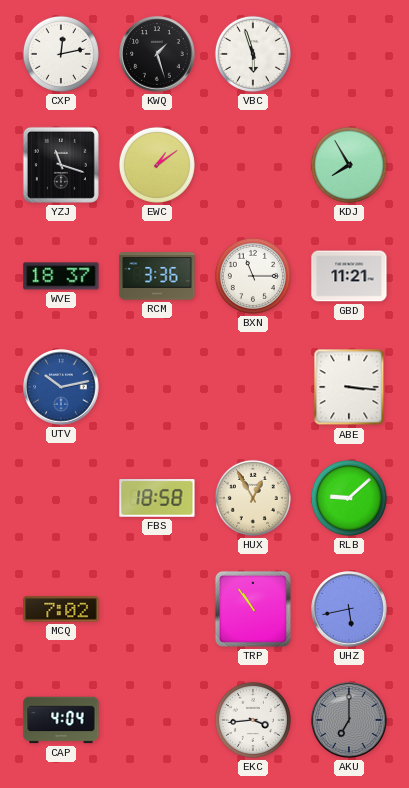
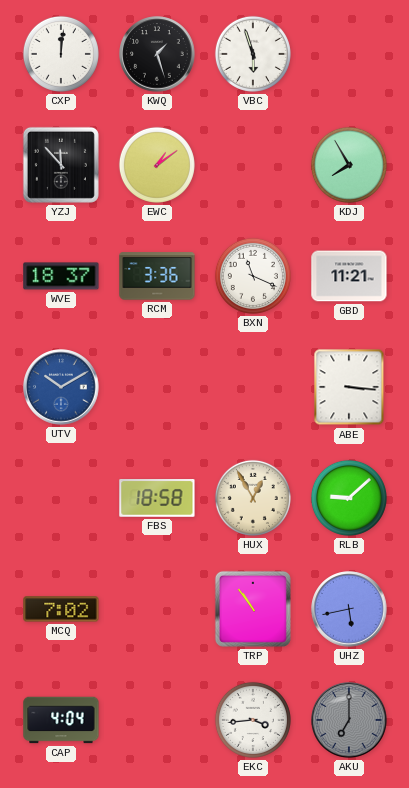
CXP: 12:13 -> 12:01 (61, 54)
YZJ: 11:18 -> 11:53 (61, 165)
BXN: 11:15 -> 11:19 (253, 276)
UTV: 10:13 -> 10:10 (61, 387)
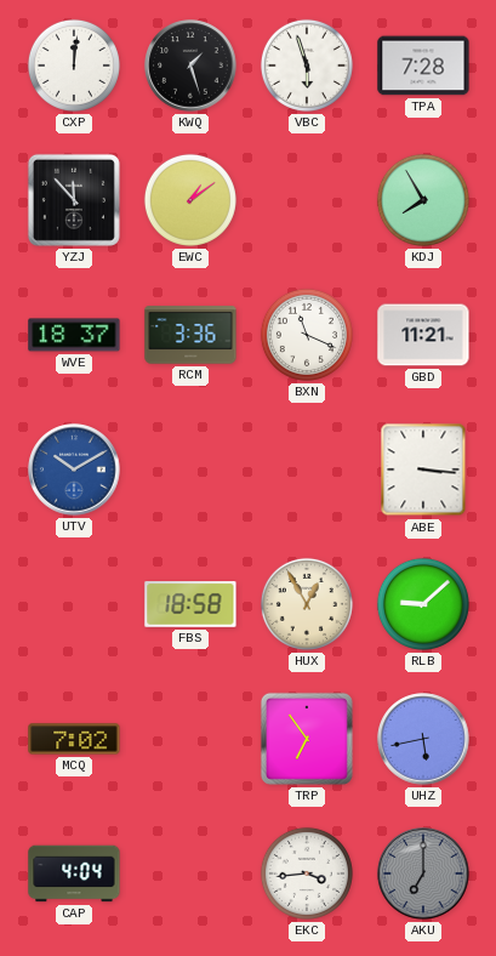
TPA: none -> 7:28 (423, 66)
TRP: 10:54 -> 6:54 (307, 739)
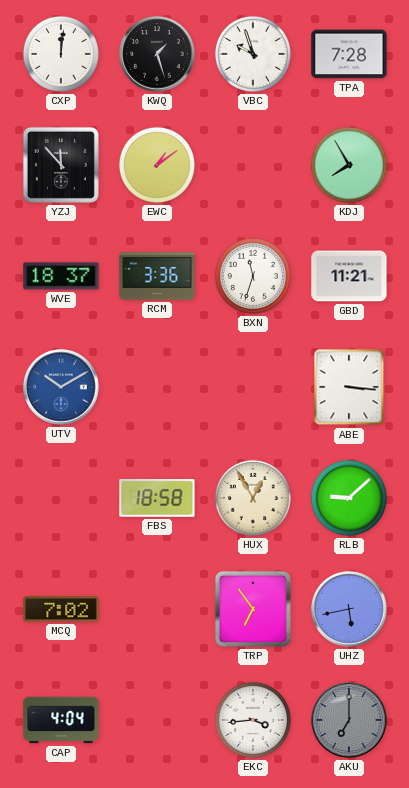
VBC: 5:57 -> 9:57 (253, 54)
BXN: 11:19 -> 11:33 (253, 276)
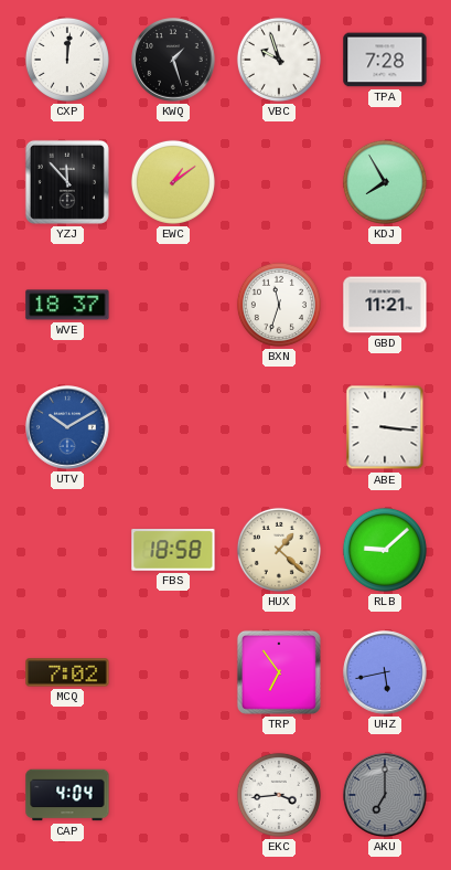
RCM: 3:36 -> none (157, 276)
HUX: 12:55 -> 1:22 (279, 550)
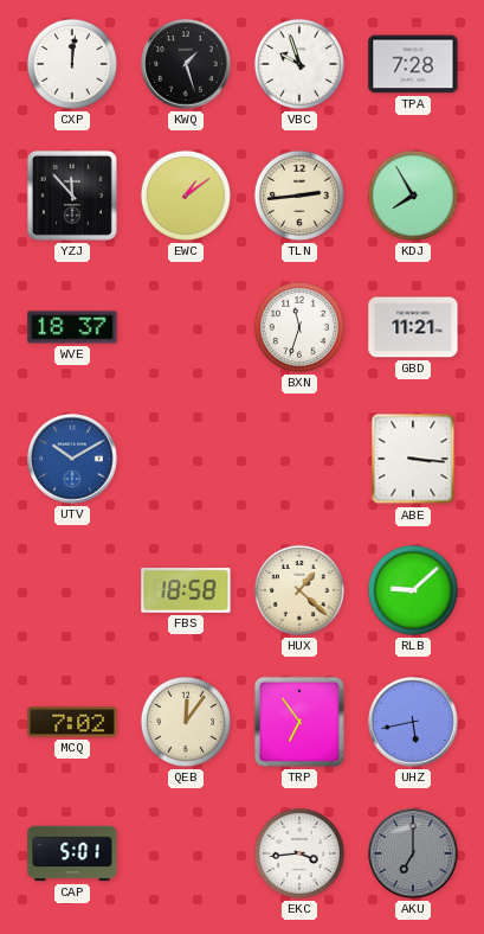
TLN: none -> 2:44 (299, 196)
QEB: none -> 12:06 (186, 722)
CAP: 4:04 -> 5:01 (72, 853)
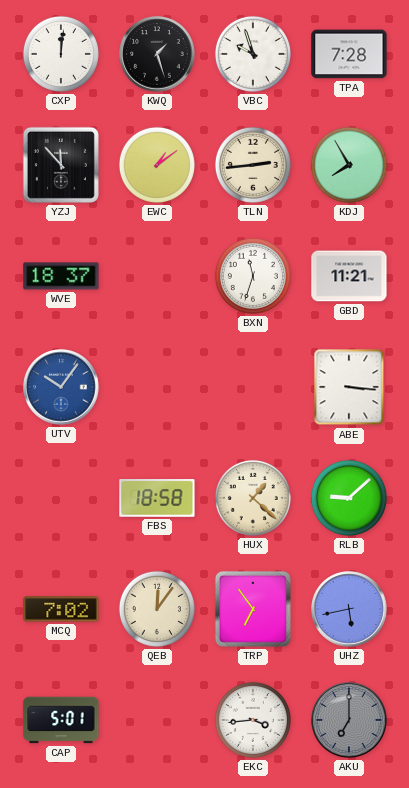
UTV: 10:10 -> 10:06 (61, 387)
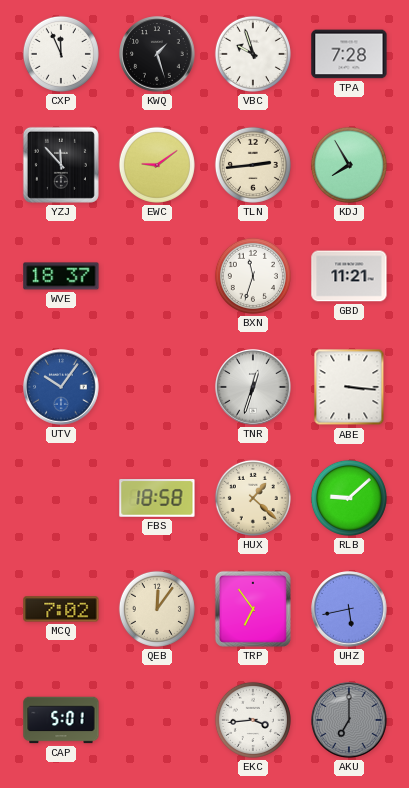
CXP: 12:01 -> 11:56 (61, 54)
EWC: 1:09 -> 9:09 (157, 165)
TNR: none -> 12:33 (253, 387)
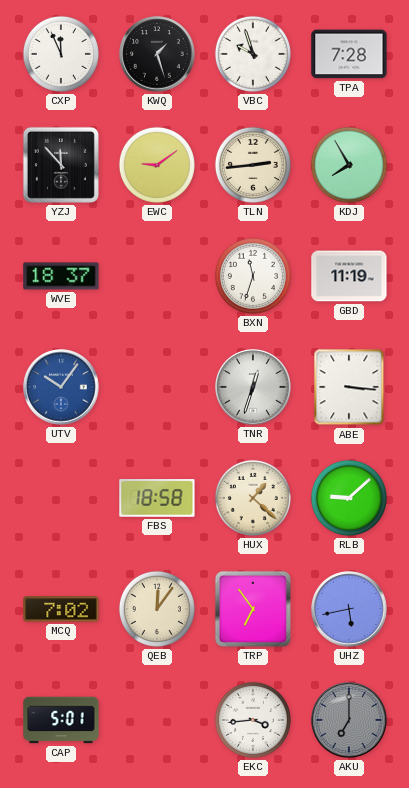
GBD: 11:21 -> 11:19 (349, 276)
